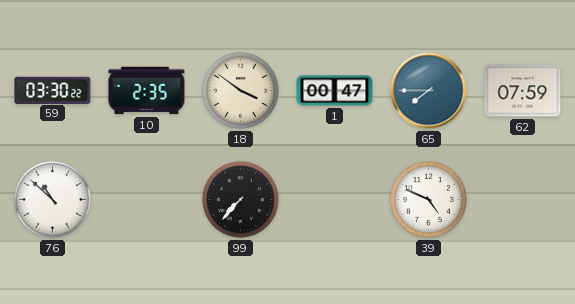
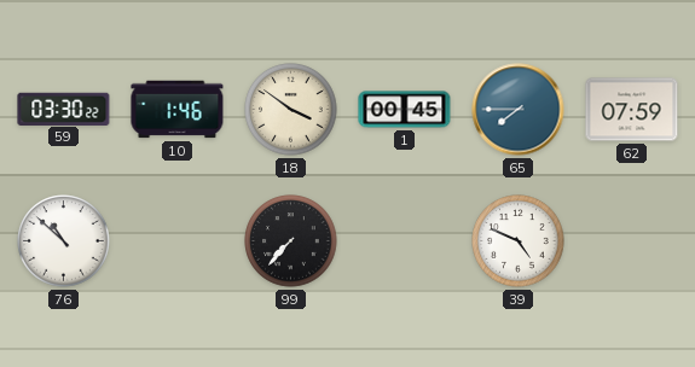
10: 2:35 -> 1:46 (178, 110)
1: 00:47 -> 00:45 (405, 110)
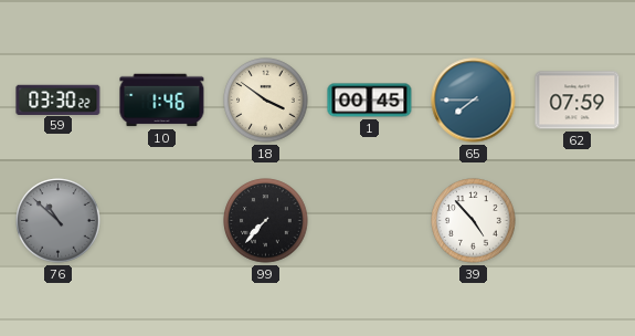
76 dial: white -> grey (59, 221)
39: 4:49 -> 4:53 (474, 221)
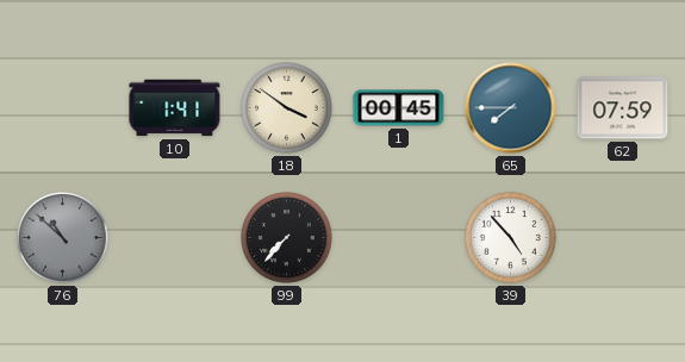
59: 03:30 -> none (59, 99)
10: 1:46 -> 1:41 (175, 108)
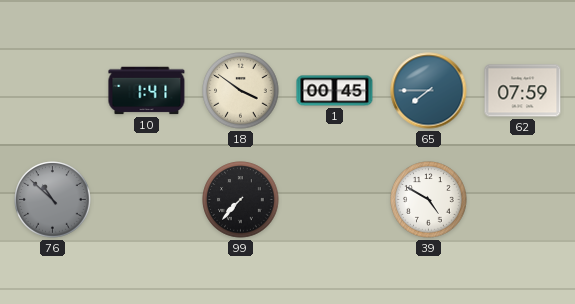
39: 4:53 -> 4:50 (429, 200)
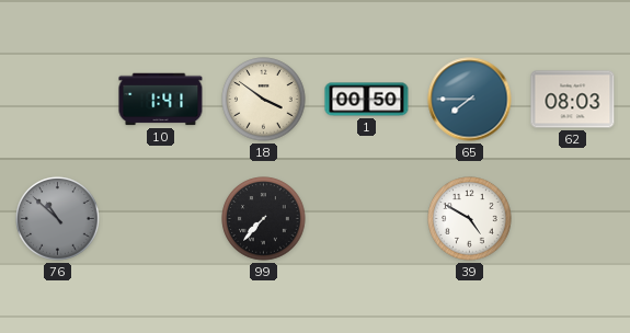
1: 00:45 -> 00:50 (367, 100)
62: 07:59 -> 08:03 (573, 100)
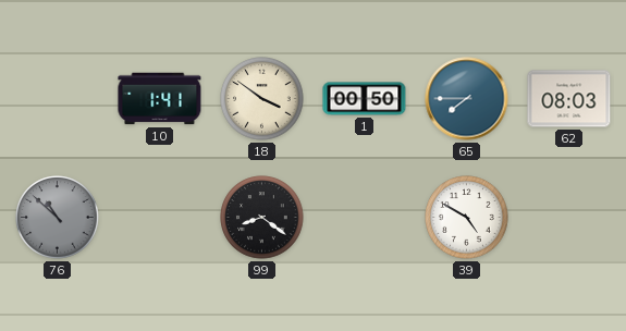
99: 7:37 -> 8:21 (262, 218)
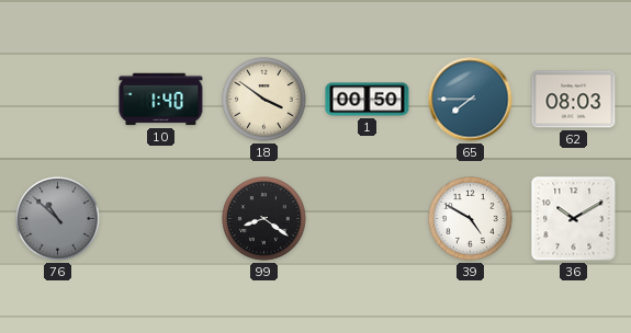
10: 1:41 -> 1:40 (161, 100)
36: none -> 10:10 (574, 219)
